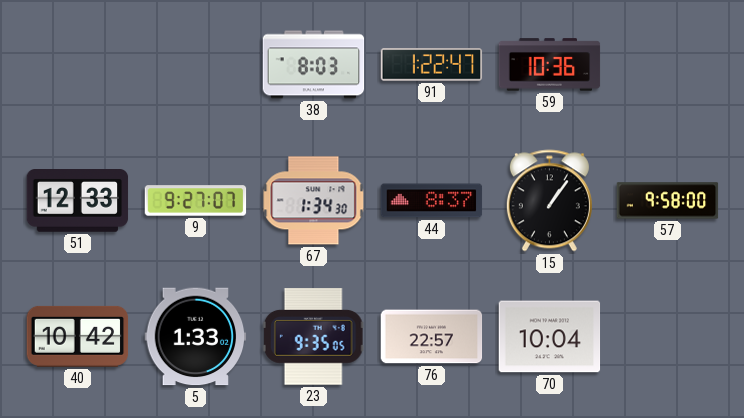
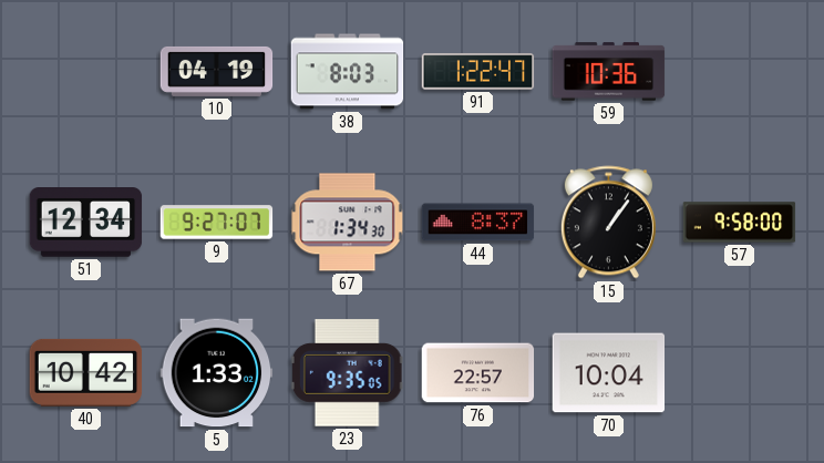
10: none -> 04:19 (217, 71)
51: 12:33 -> 12:34 (86, 223)
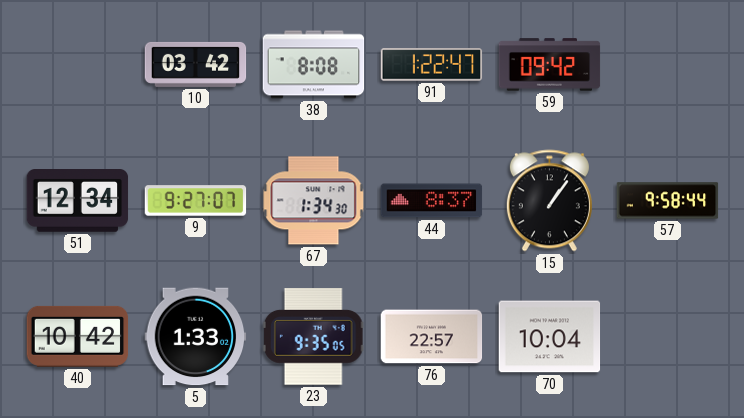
10: 04:19 -> 03:42 (196, 64)
38: 8:03 -> 8:08 (314, 65)
59: 10:36 -> 09:42 (550, 65)
57: 9:58:00 -> 9:58:44 (668, 201)
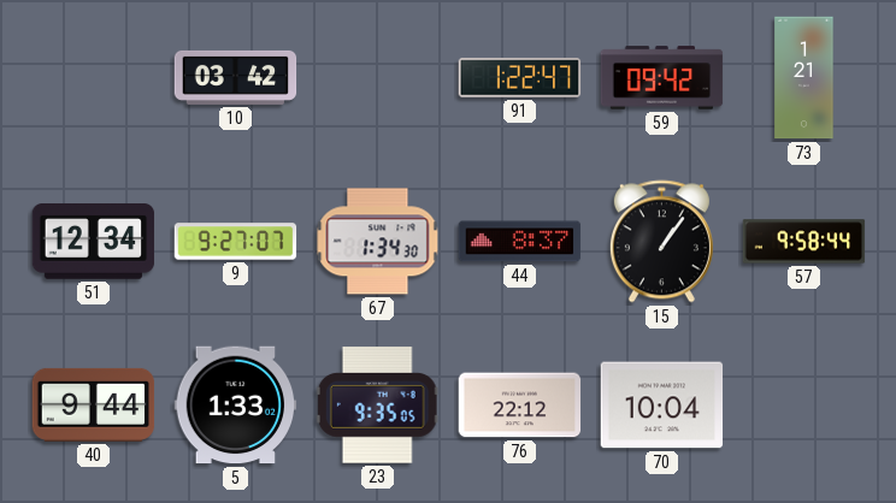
38: 8:08 -> none (314, 65)
73: none -> 1:21 (804, 78)
40: 10:42 -> 9:44 (94, 404)
76: 22:57 -> 22:12 (520, 406)
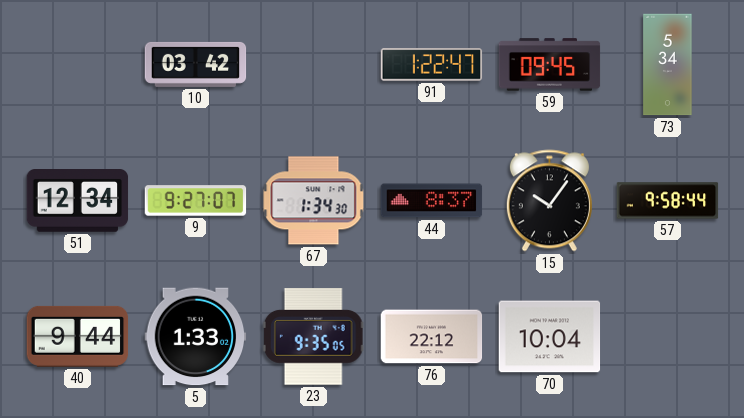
59: 09:42 -> 09:45 (550, 65)
73: 1:21 -> 5:34 (668, 65)
15: 1:06 -> 10:06 (549, 201)
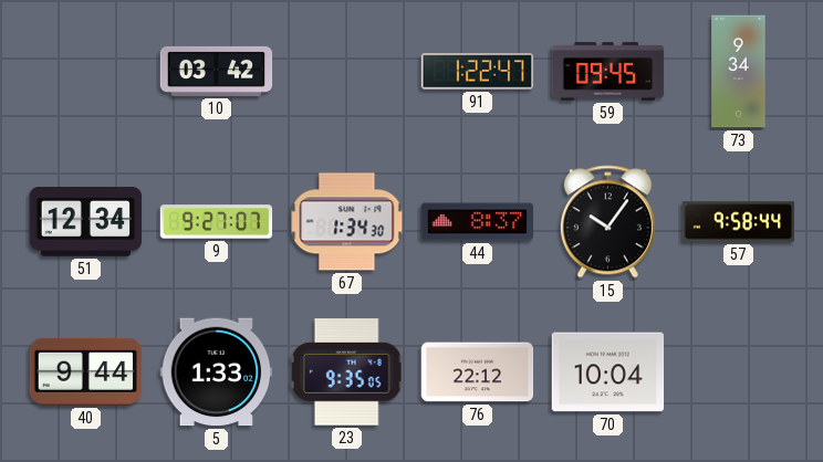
73: 5:34 -> 9:34 (739, 72)
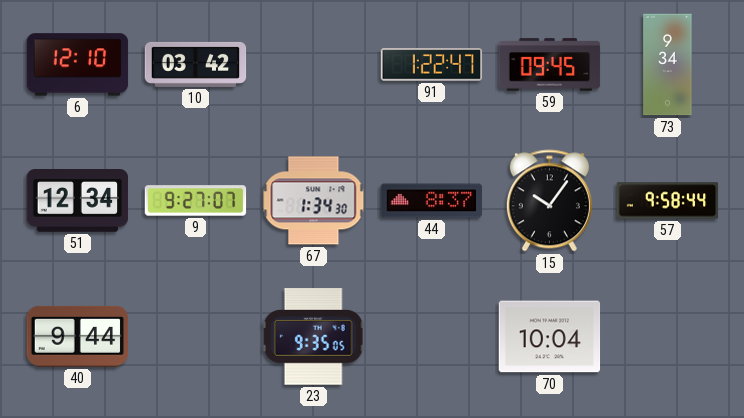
6: none -> 12:10 (78, 65)
5: 1:33 -> none (217, 372)
76: 22:12 -> none (478, 372)
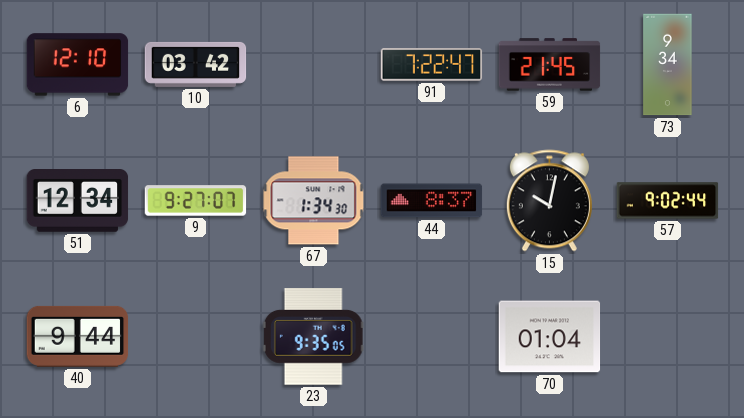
91: 1:22 -> 7:22 (432, 65)
59: 09:45 -> 21:45 (550, 65)
15: 10:06 -> 10:02 (549, 201)
57: 9:58 -> 9:02 (668, 201)
70: 10:04 -> 01:04 (550, 337)
